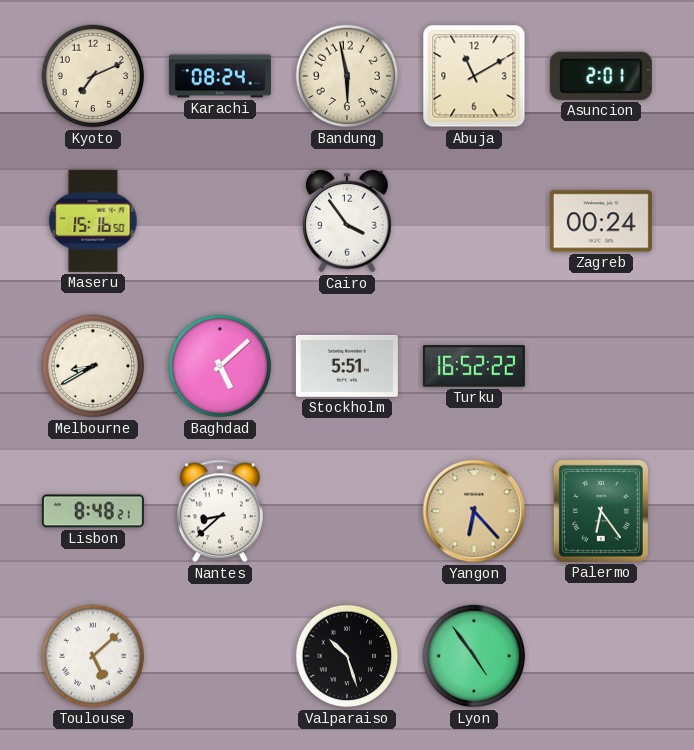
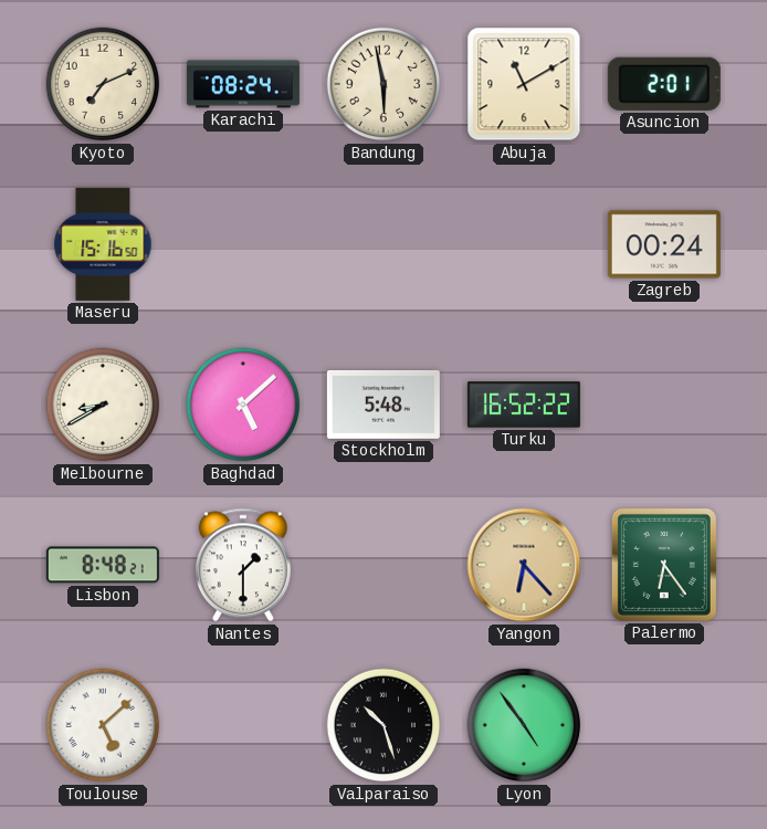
Cairo: 3:54 -> none (347, 222)
Stockholm: 5:51 -> 5:48 (383, 405)
Nantes: 8:38 -> 1:30 (243, 565)
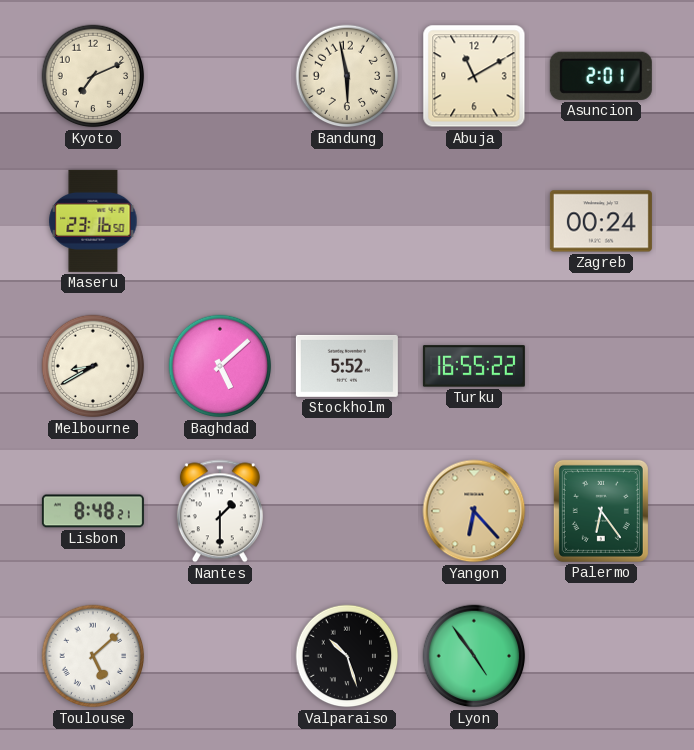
Karachi: 08:24 -> none (243, 84)
Maseru: 15:16 -> 23:16 (93, 221)
Stockholm: 5:48 -> 5:52 (347, 366)
Turku: 16:52 -> 16:55 (474, 366)
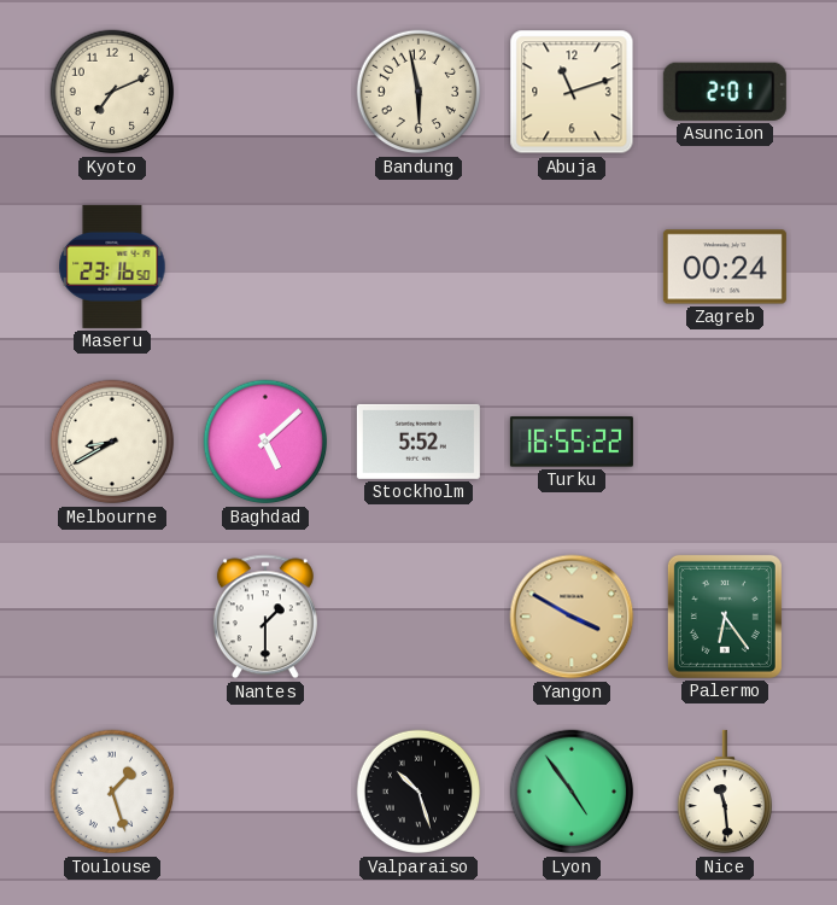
Abuja: 11:10 -> 11:12 (572, 92)
Lisbon: 8:48 -> none (93, 511)
Yangon: 6:23 -> 3:50 (572, 617)
Toulouse: 5:08 -> 1:27 (112, 792)
Nice: none -> 11:29 (724, 792)
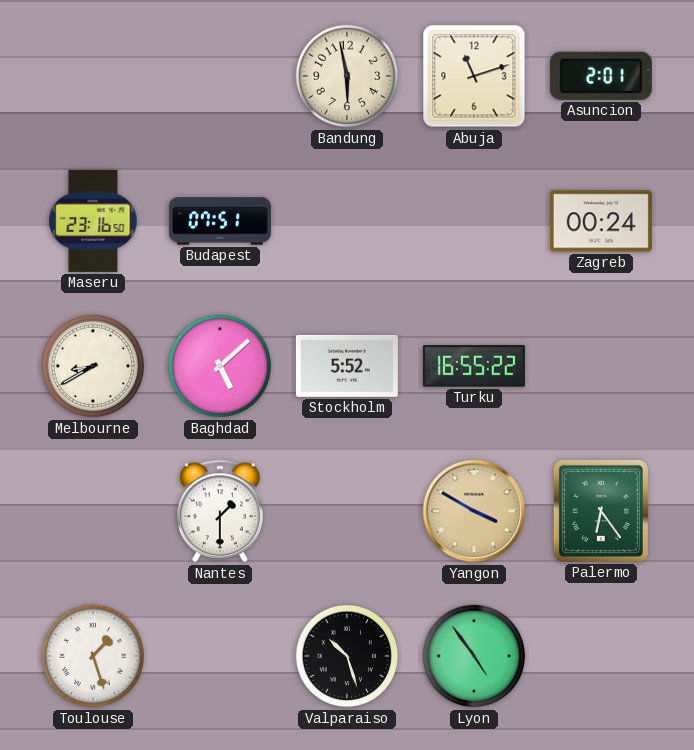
Kyoto: 7:11 -> none (112, 92)
Budapest: none -> 07:51 (220, 221)
Nice: 11:29 -> none (724, 792)
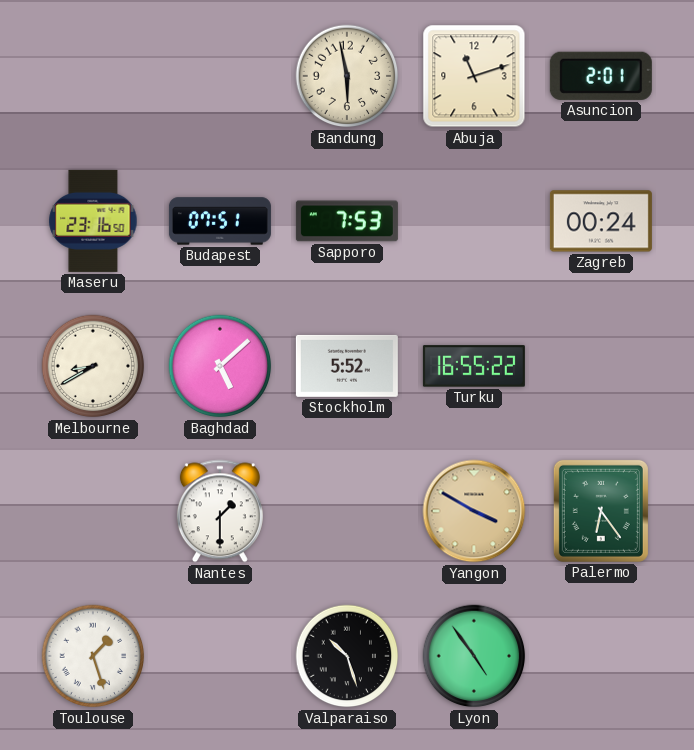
Sapporo: none -> 7:53 (347, 221)
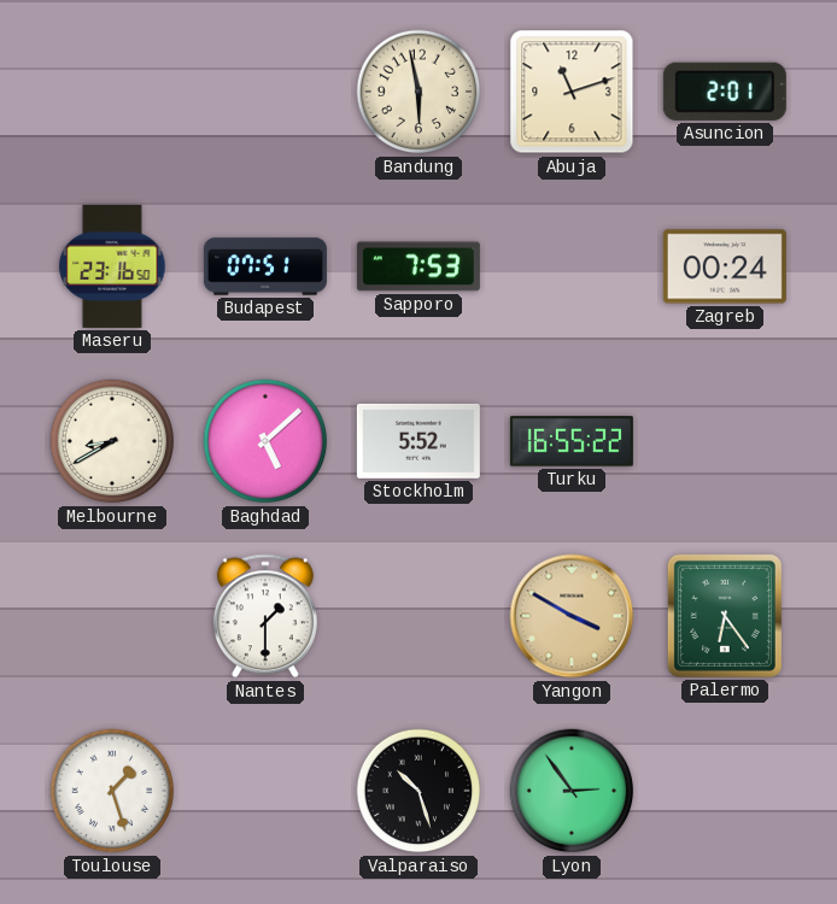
Lyon: 4:54 -> 2:54 (572, 791)
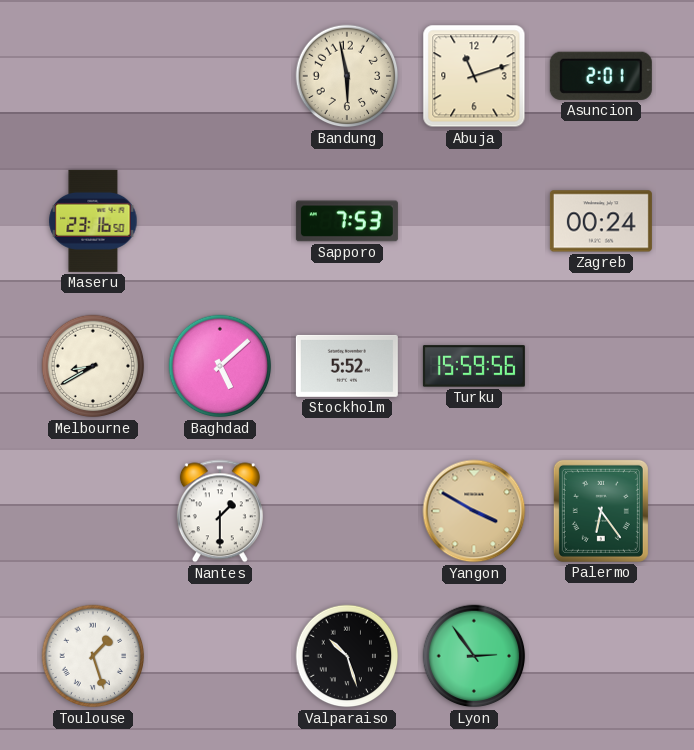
Budapest: 07:51 -> none (265, 266)
Turku: 16:55 -> 15:59 (474, 366)
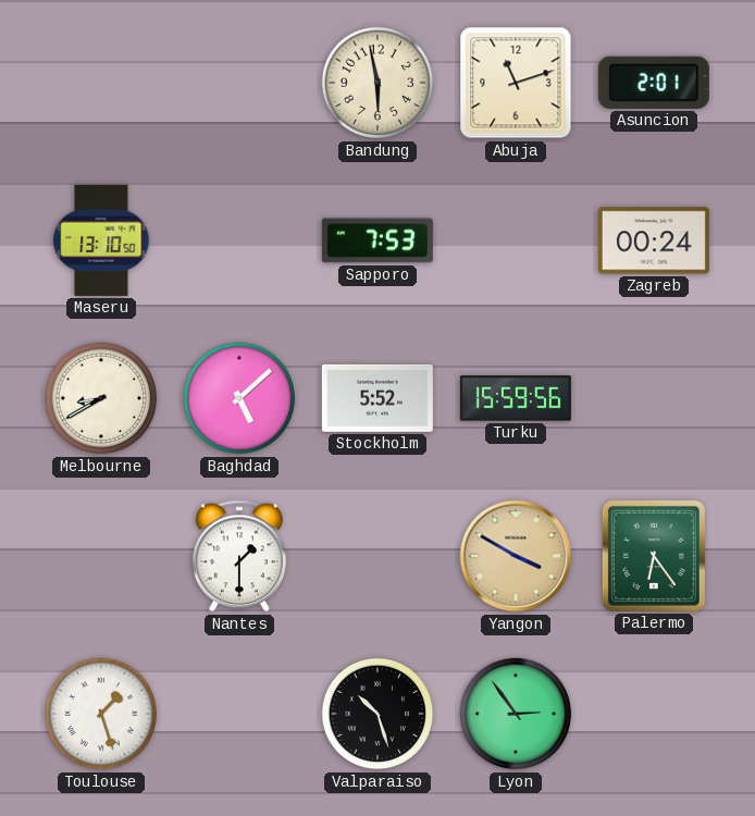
Maseru: 23:16 -> 13:10 (101, 240)
